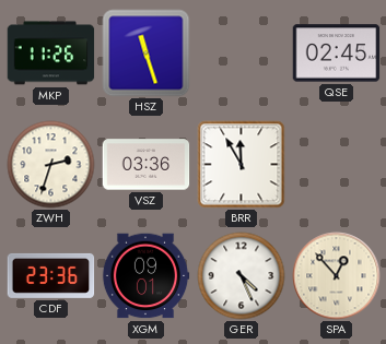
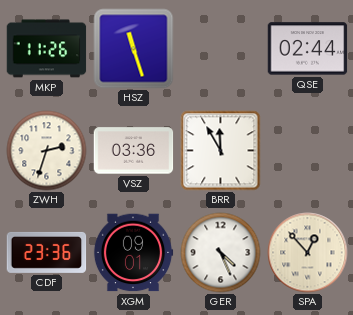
QSE: 02:45 -> 02:44 (308, 49)
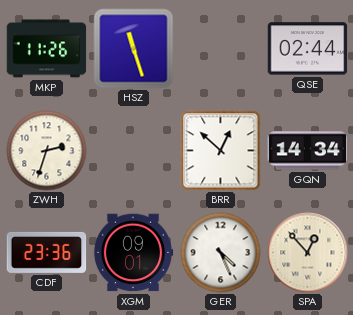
VSZ: 03:36 -> none (134, 151)
BRR: 11:55 -> 12:52 (221, 151)
GQN: none -> 14:34 (308, 151)
